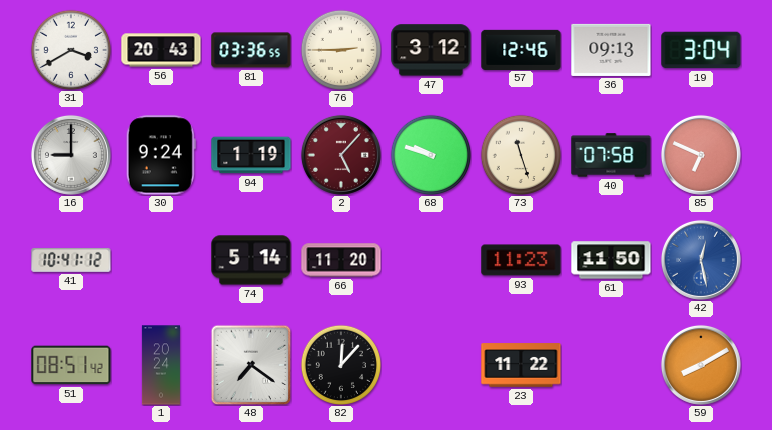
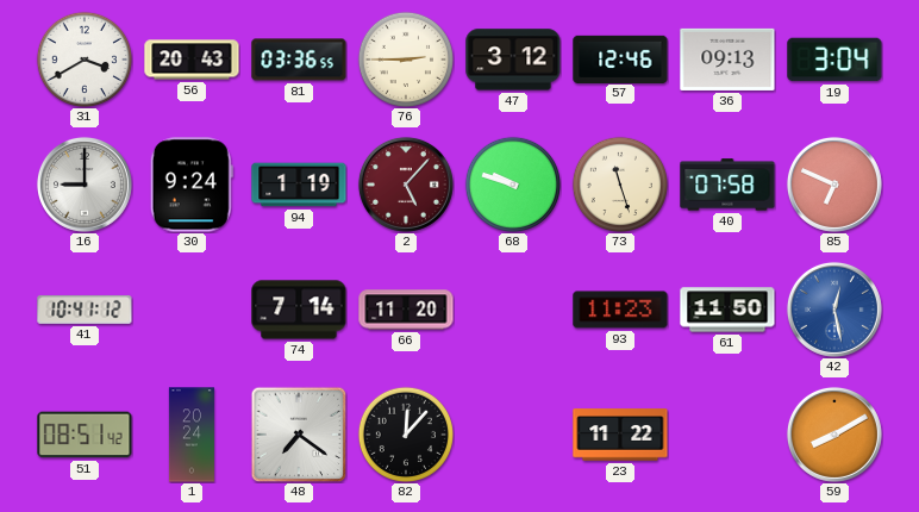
74: 5:14 -> 7:14 (299, 310)
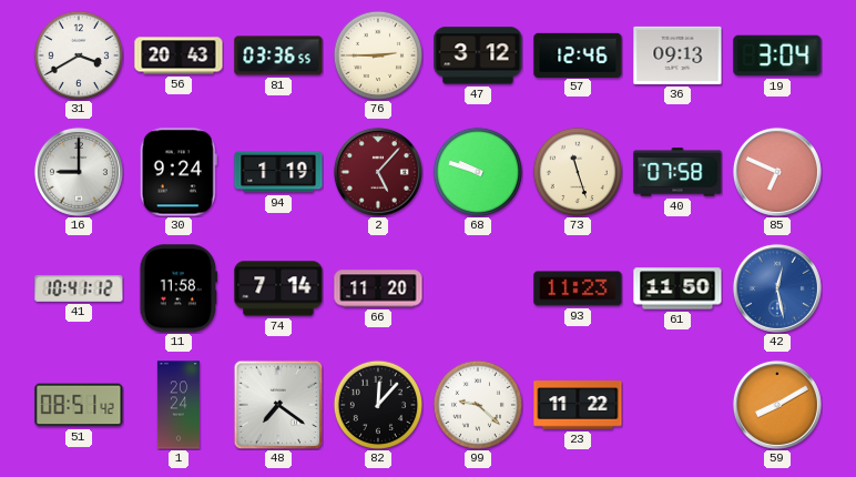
11: none -> 11:58 (179, 288)
99: none -> 9:22 (477, 404)
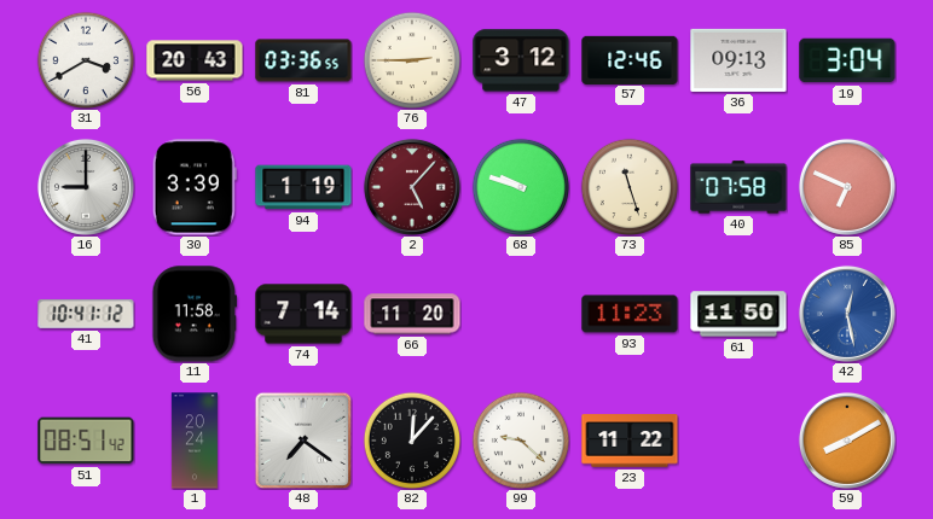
30: 9:24 -> 3:39 (195, 187)
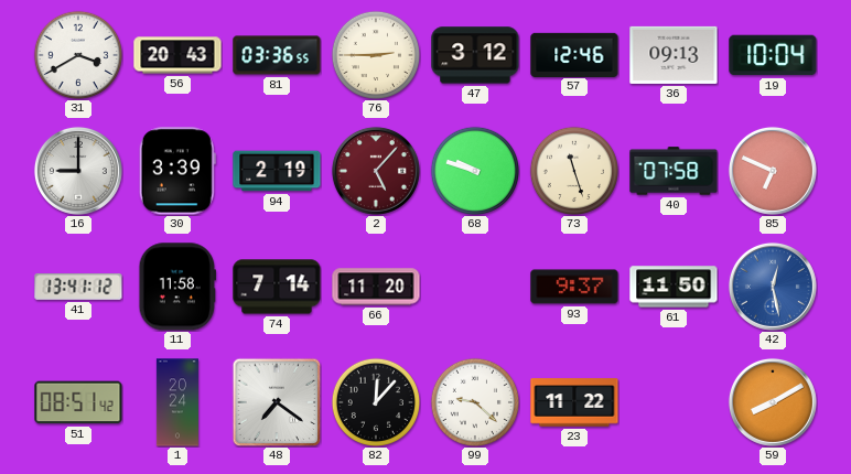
19: 3:04 -> 10:04 (773, 55)
94: 1:19 -> 2:19 (277, 171)
41: 10:41 -> 13:41 (78, 287)
93: 11:23 -> 9:37 (574, 287)
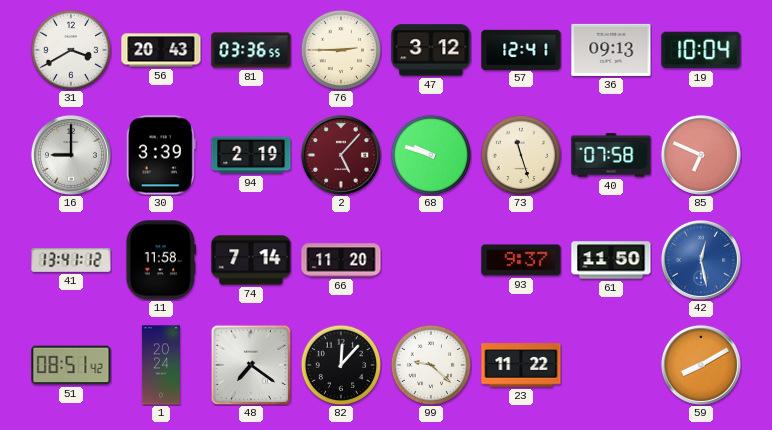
57: 12:46 -> 12:41 (521, 49)
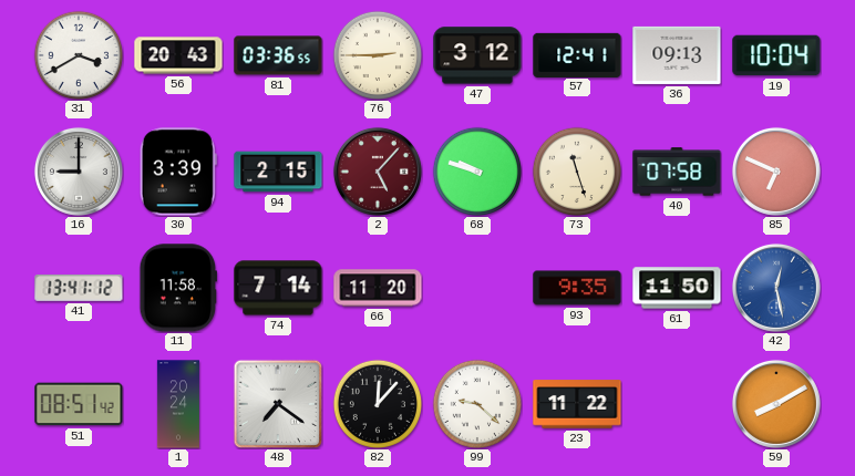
94: 2:19 -> 2:15 (278, 172)
93: 9:37 -> 9:35 (577, 288)
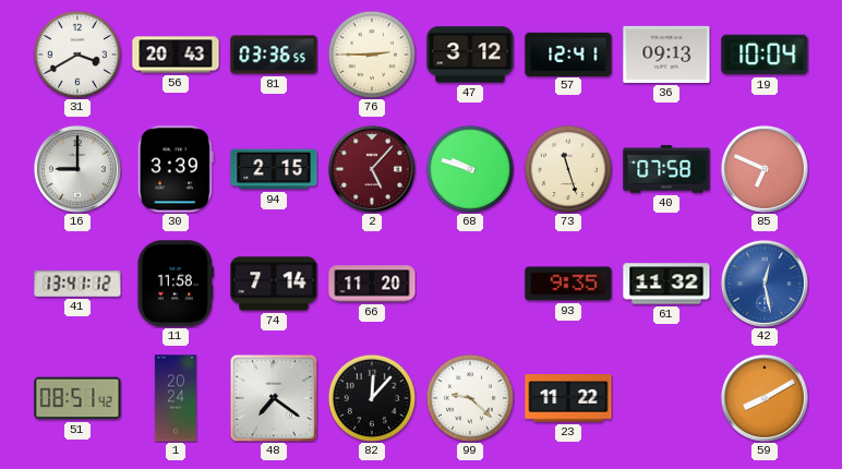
61: 11:50 -> 11:32 (666, 284)
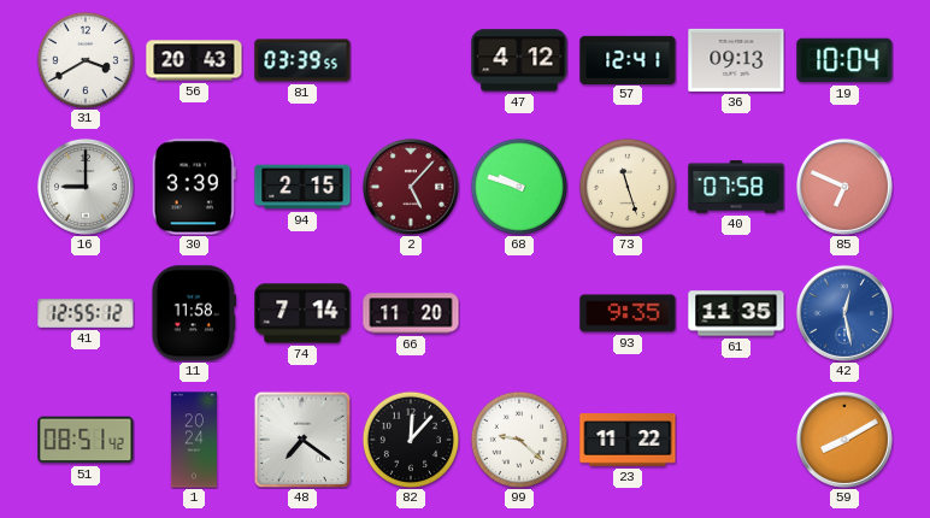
81: 03:36 -> 03:39 (302, 60)
76: 2:45 -> none (371, 53)
47: 3:12 -> 4:12 (519, 60)
41: 13:41 -> 12:55 (86, 313)
61: 11:32 -> 11:35 (736, 313)
